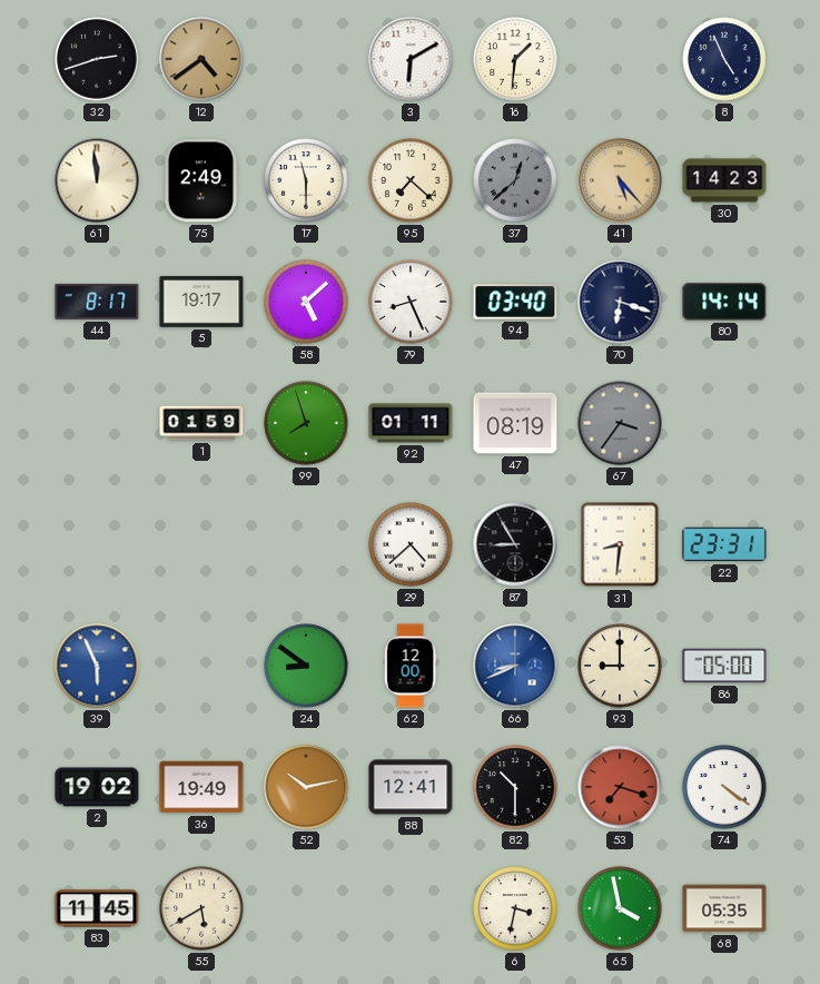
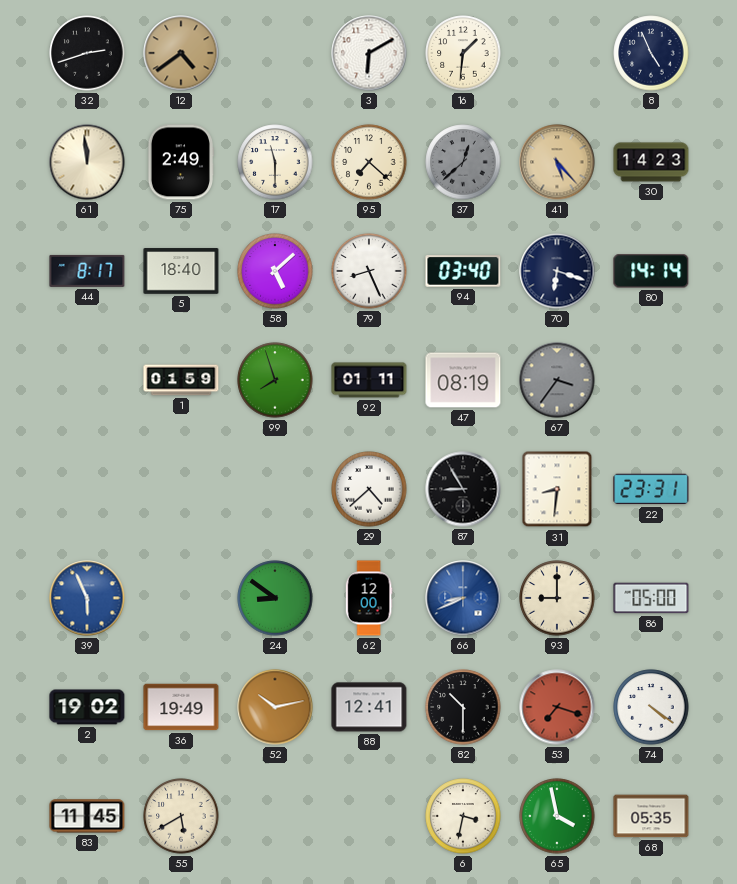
5: 19:17 -> 18:40 (181, 271)
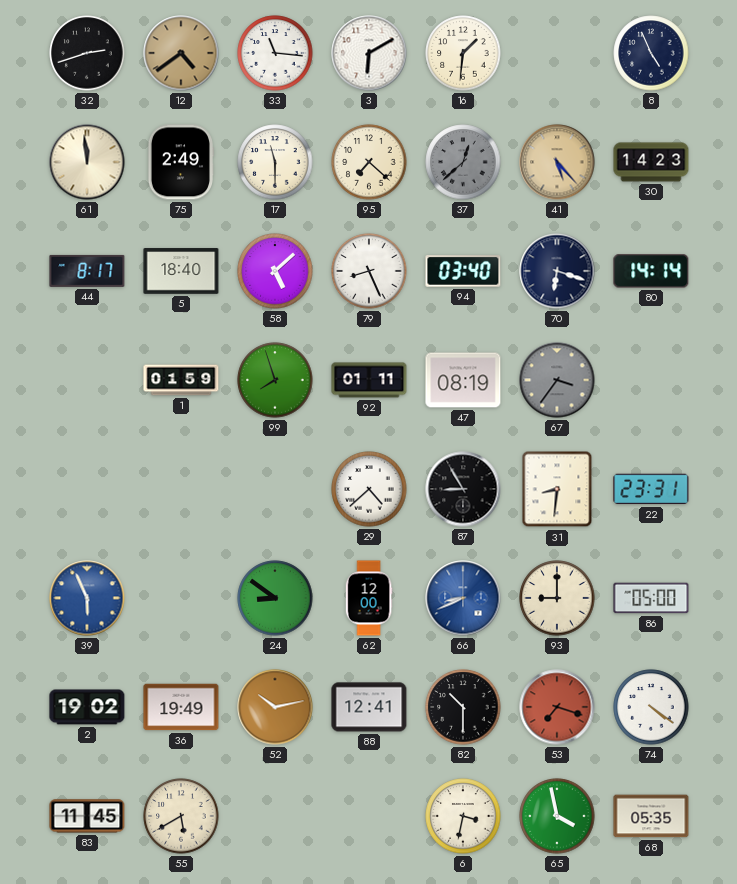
33: none -> 11:16 (275, 53)
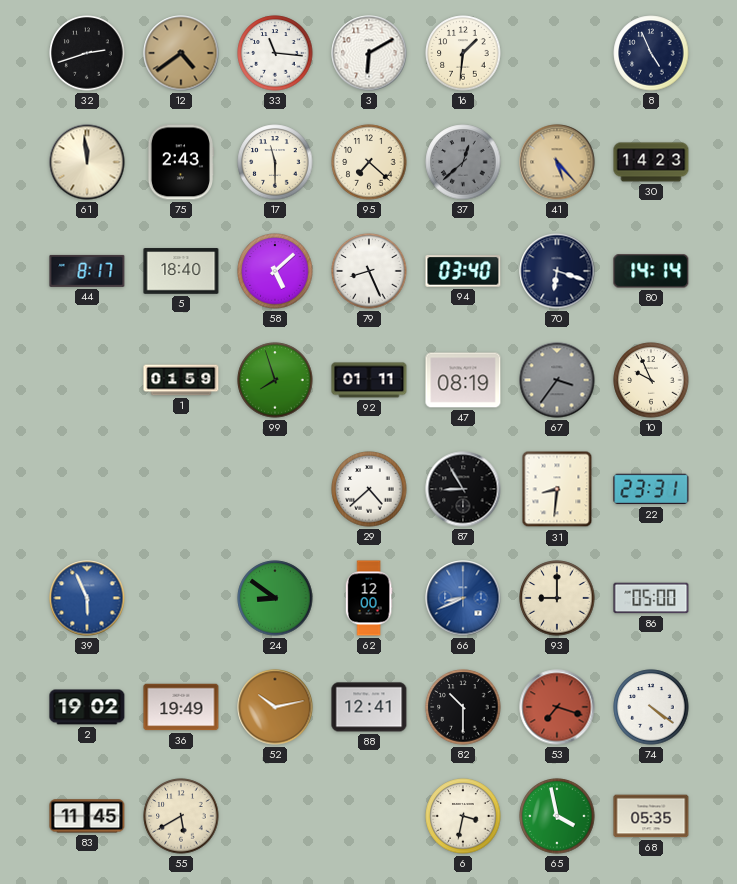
75: 2:49 -> 2:43 (180, 162)
10: none -> 9:56 (651, 380)
